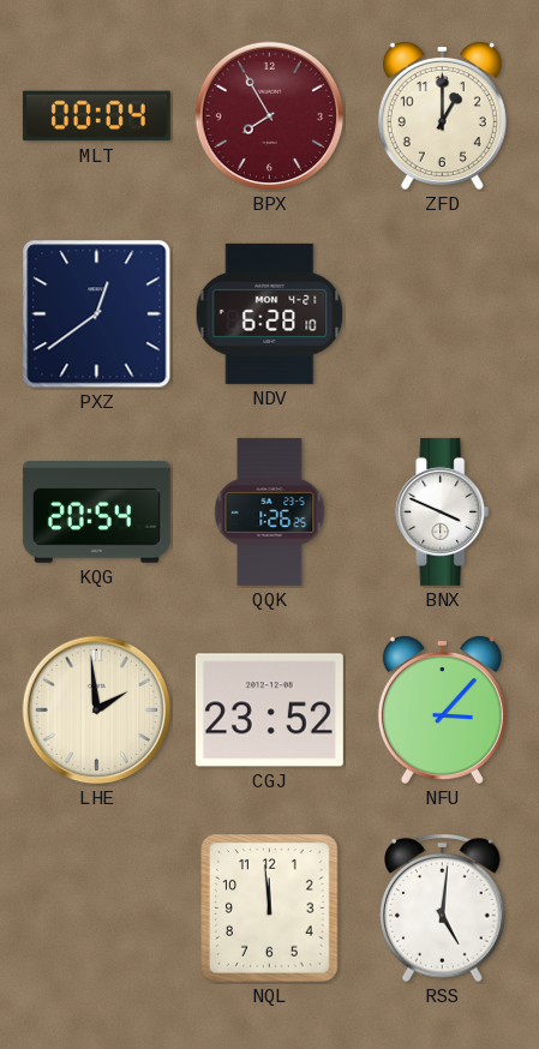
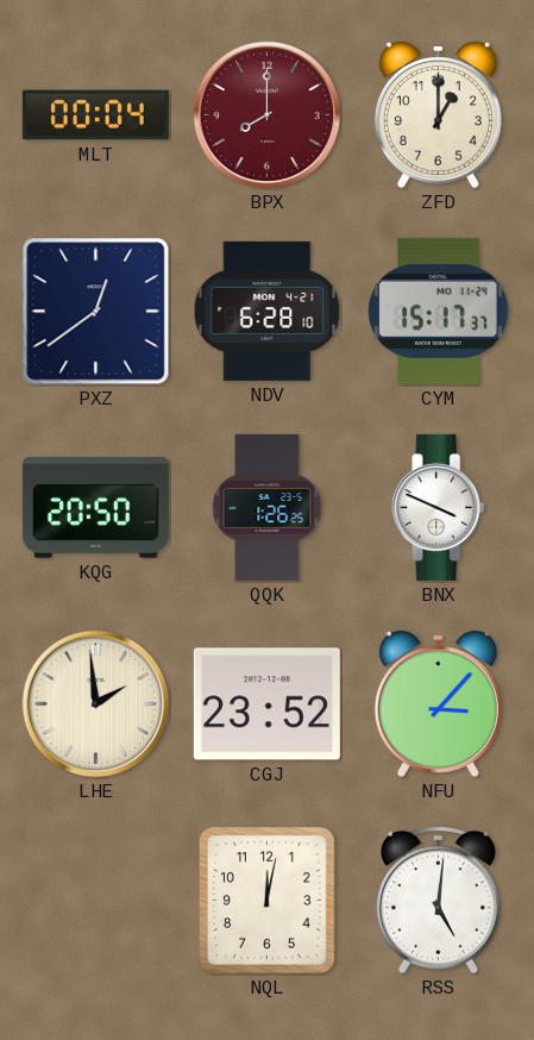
BPX: 7:55 -> 8:00 (268, 115)
CYM: none -> 15:17 (439, 311)
KQG: 20:54 -> 20:50 (95, 508)
NQL: 11:59 -> 12:02 (268, 901)
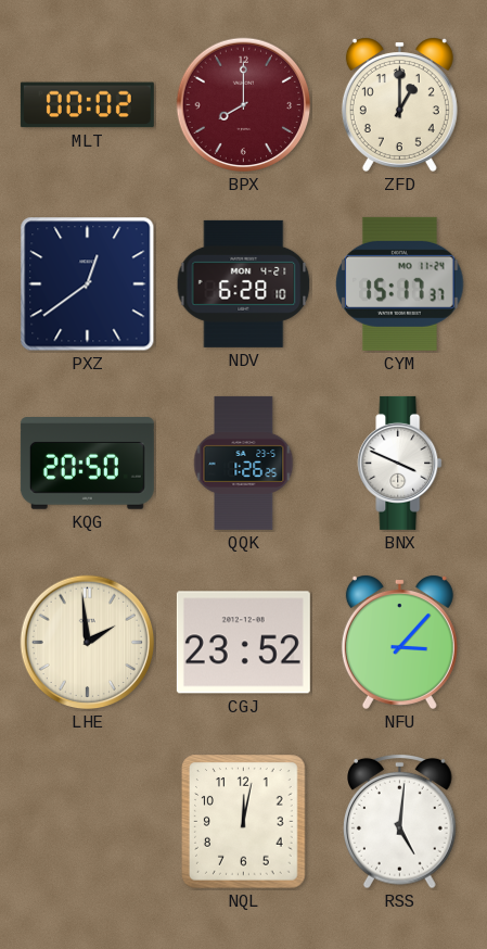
MLT: 00:04 -> 00:02 (87, 105)
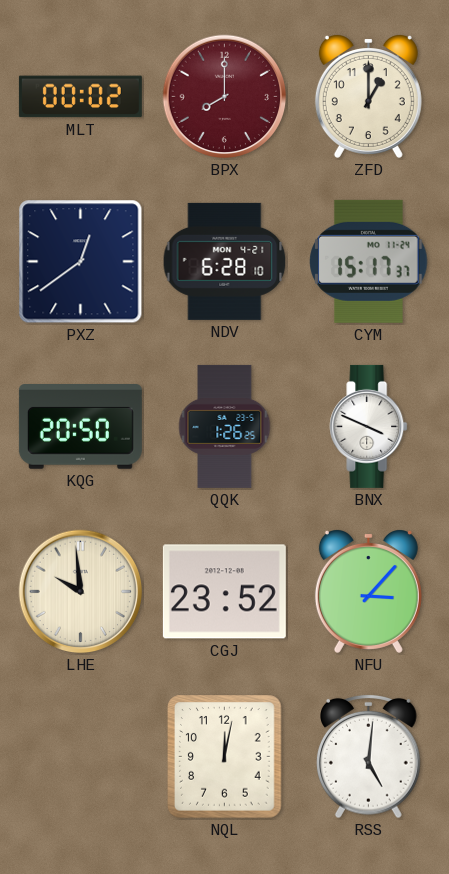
LHE: 1:59 -> 9:59 (81, 592)
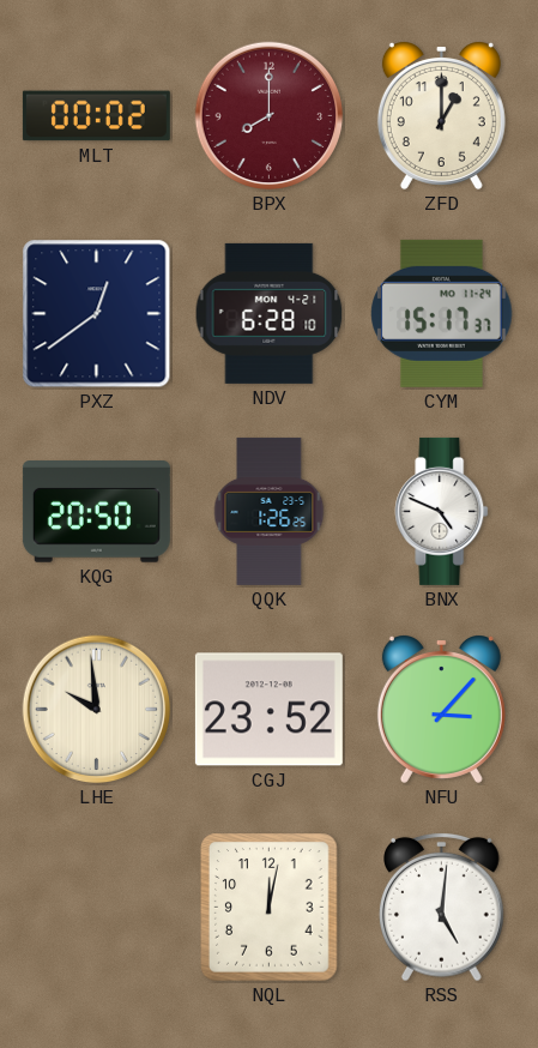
BNX: 3:49 -> 4:49 (442, 511)
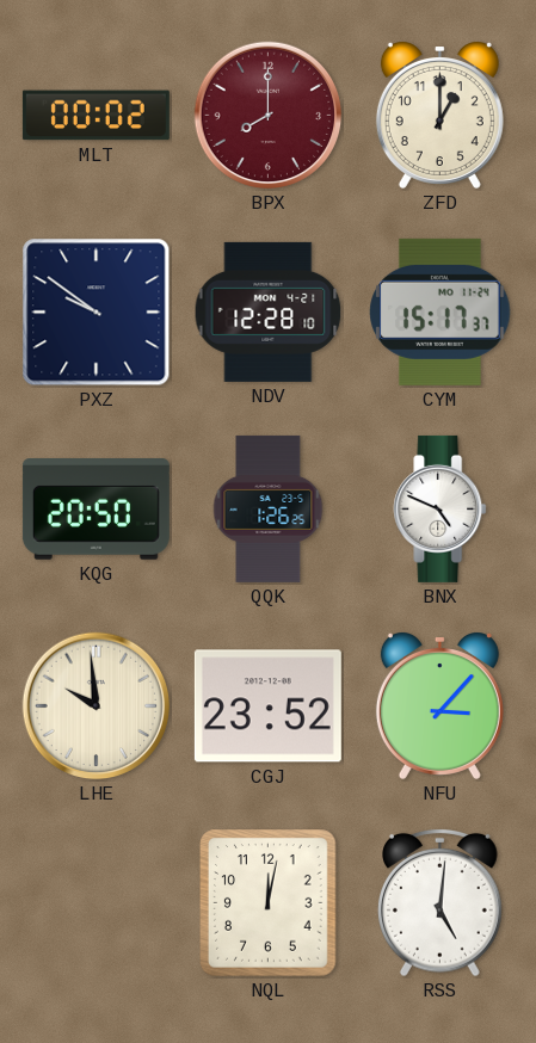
PXZ: 12:39 -> 9:51 (97, 313)
NDV: 6:28 -> 12:28 (269, 311)
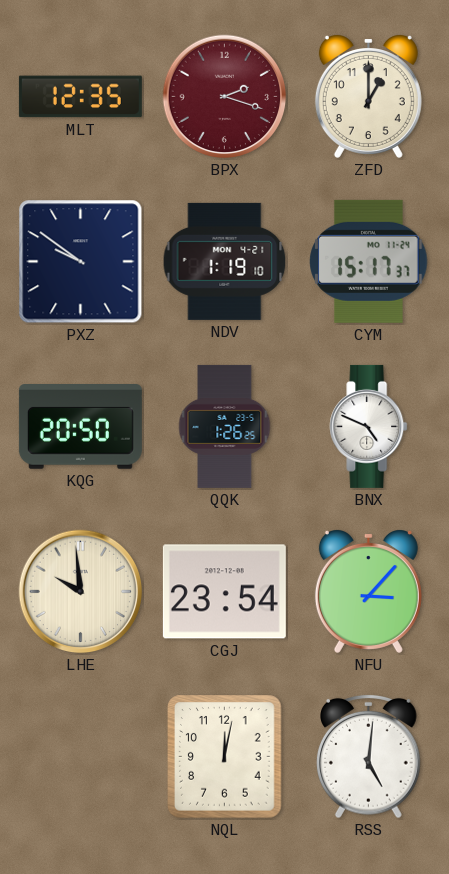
MLT: 00:02 -> 12:35 (80, 97)
BPX: 8:00 -> 2:18 (225, 97)
NDV: 12:28 -> 1:19 (225, 261)
CGJ: 23:52 -> 23:54 (224, 592)
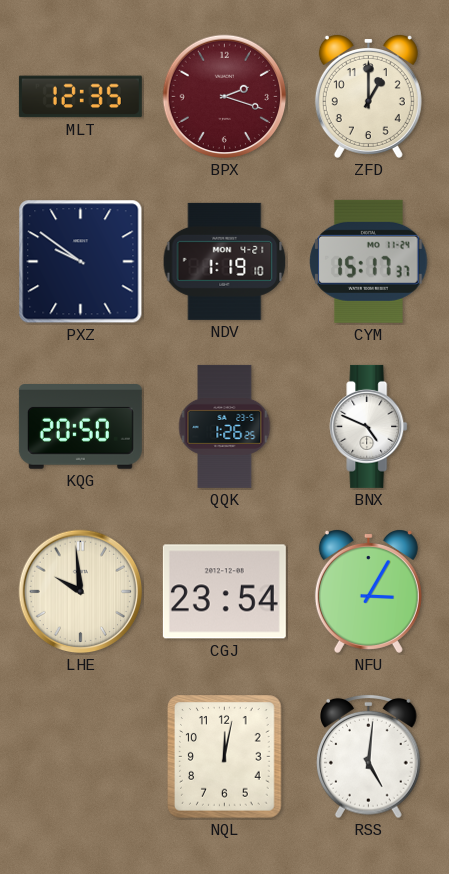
NFU: 3:07 -> 3:05 (368, 592)
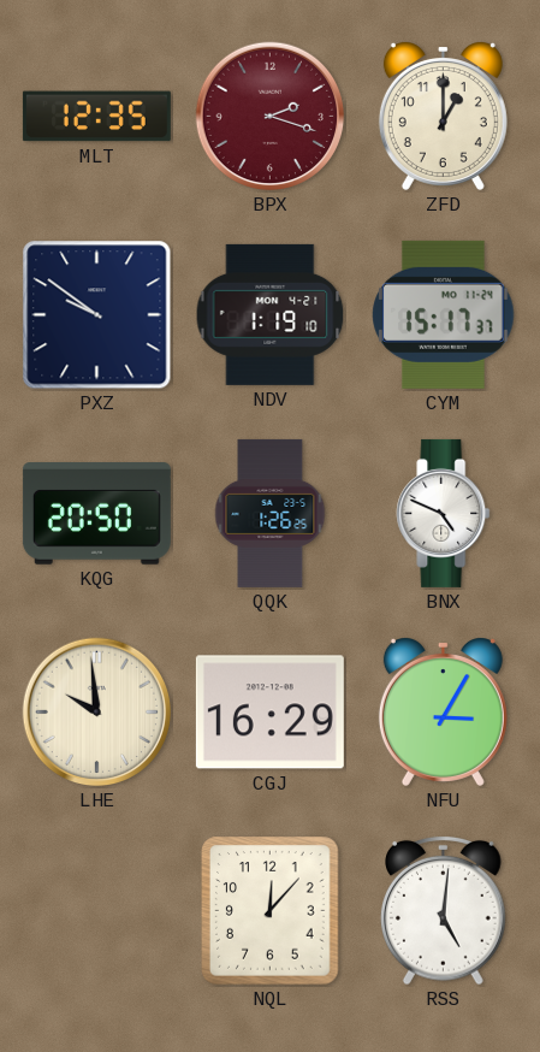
CGJ: 23:54 -> 16:29 (269, 713)
NQL: 12:02 -> 12:07 (271, 911)
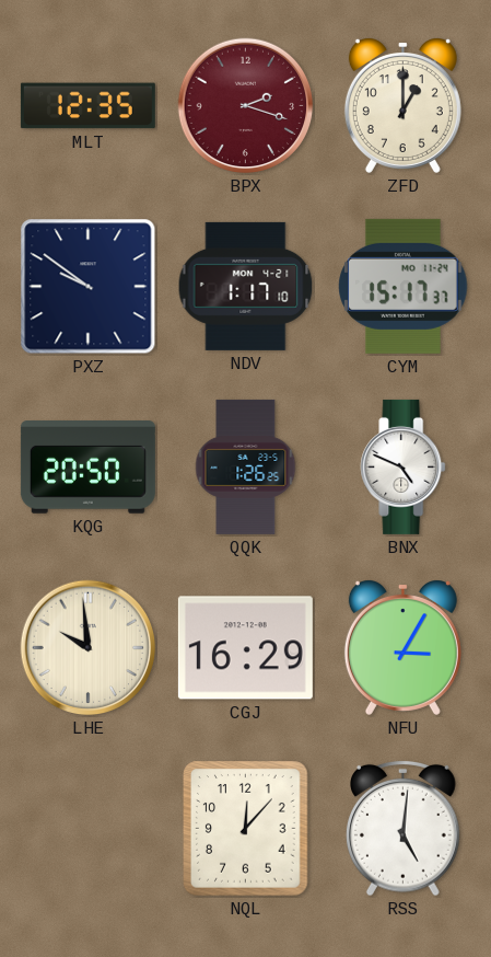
NDV: 1:19 -> 1:17 (246, 286)
